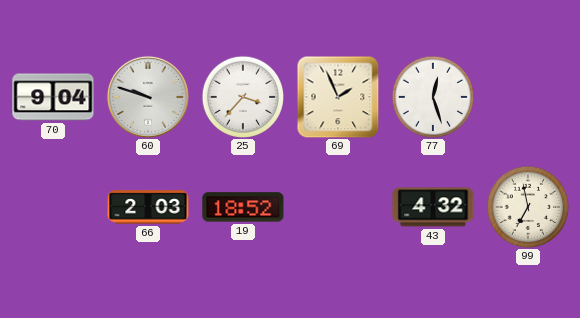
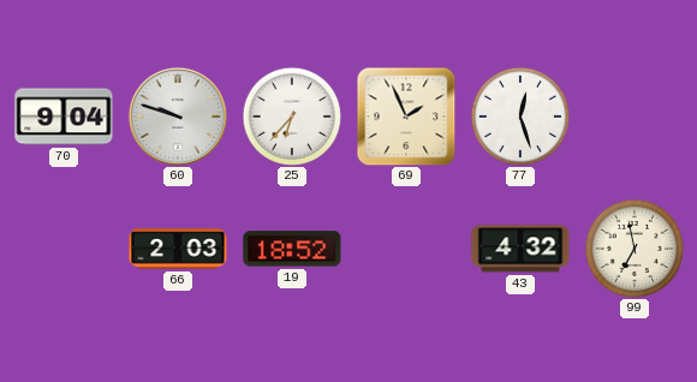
25: 3:37 -> 6:37 (291, 115)
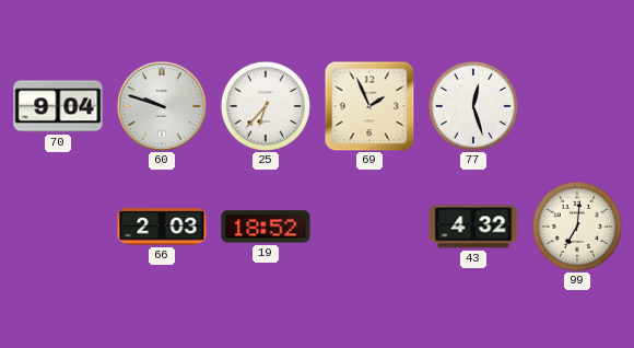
99: 6:58 -> 7:01 (576, 225)
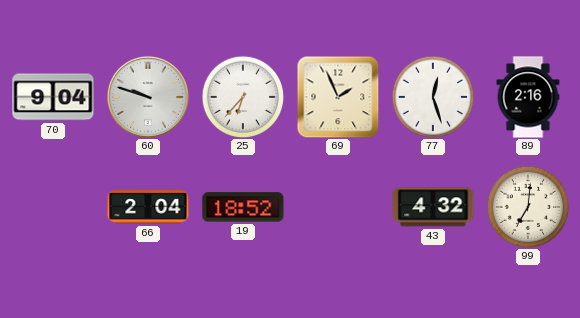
89: none -> 2:16 (528, 97)
66: 2:03 -> 2:04 (148, 207)
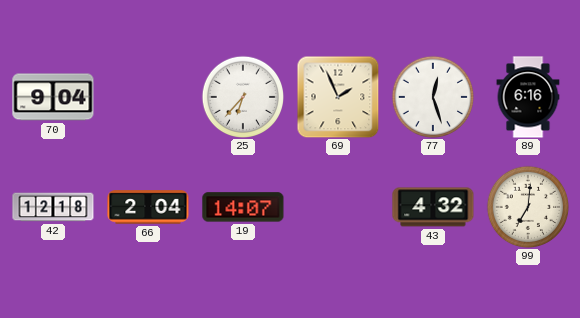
60: 9:48 -> none (148, 97)
89: 2:16 -> 6:16 (528, 97)
42: none -> 12:18 (53, 207)
19: 18:52 -> 14:07 (243, 207)
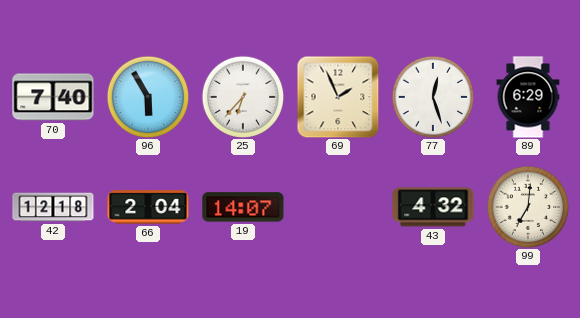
70: 9:04 -> 7:40 (53, 97)
96: none -> 5:55 (147, 96)
89: 6:16 -> 6:29 (528, 97)
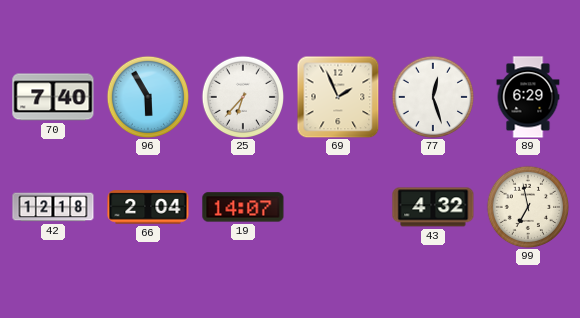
99: 7:01 -> 6:58 (527, 206)
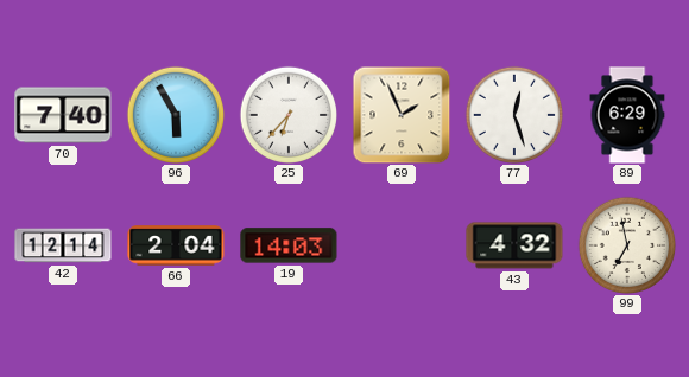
42: 12:18 -> 12:14 (63, 245)
19: 14:07 -> 14:03 (289, 245)
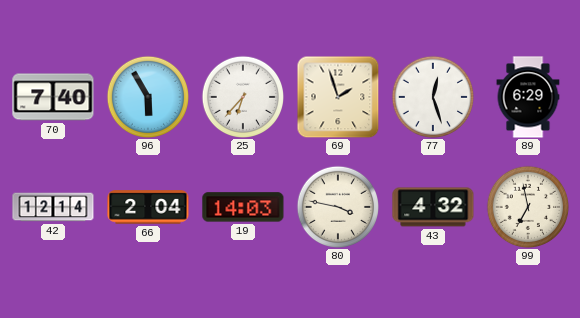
69: 1:56 -> 1:57 (338, 97)
80: none -> 3:47 (337, 206)
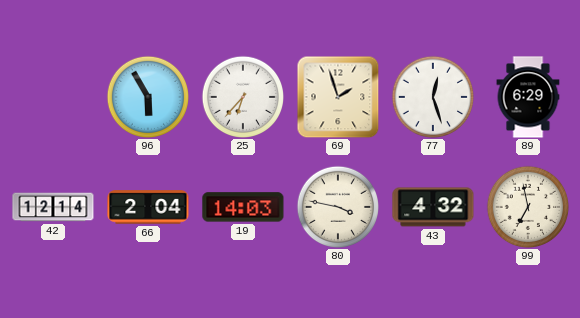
70: 7:40 -> none (53, 97)
